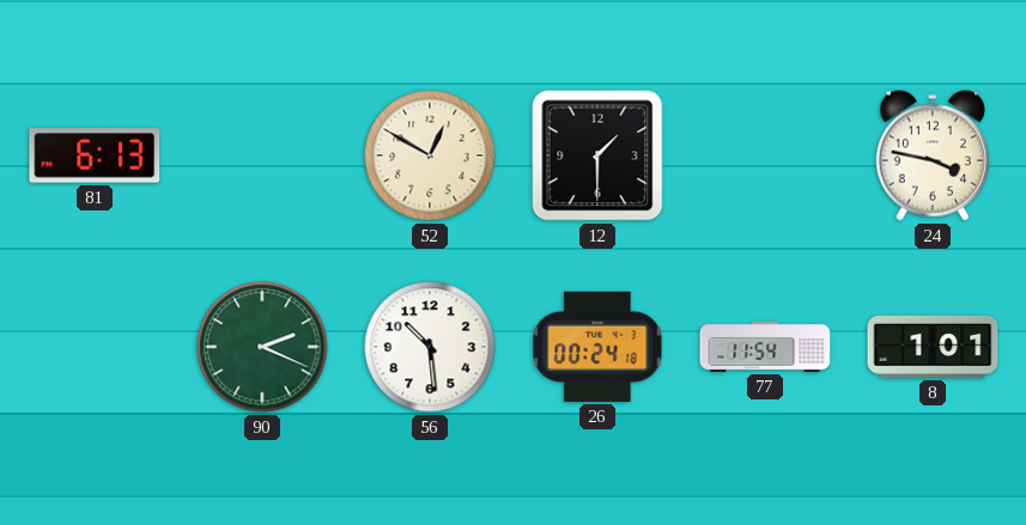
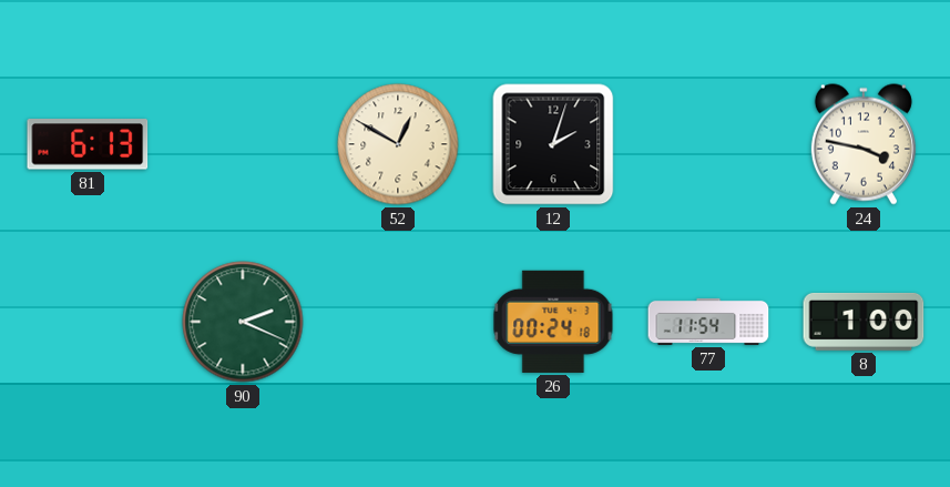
12: 1:30 -> 2:03 (553, 144)
56: 10:29 -> none (430, 347)
8: 1:01 -> 1:00 (864, 322)
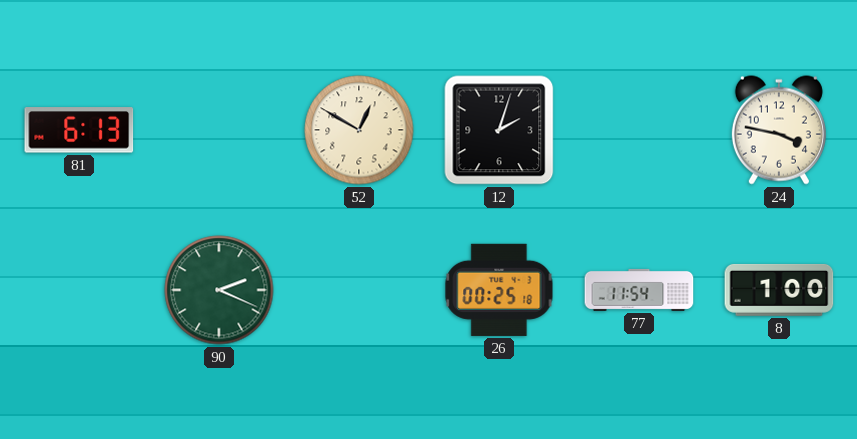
26: 00:24 -> 00:25 (499, 290)
